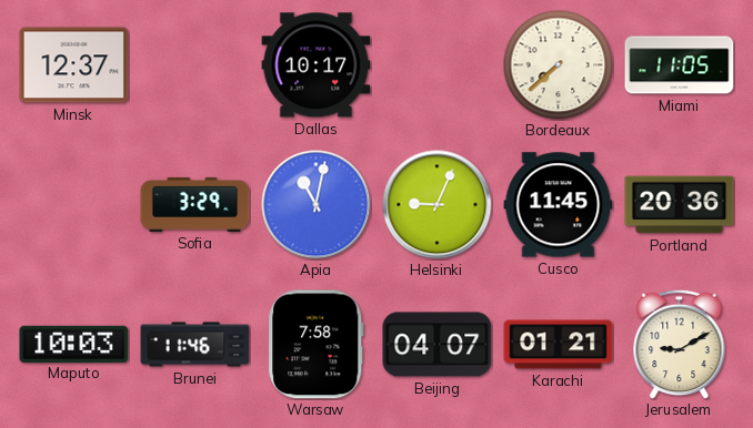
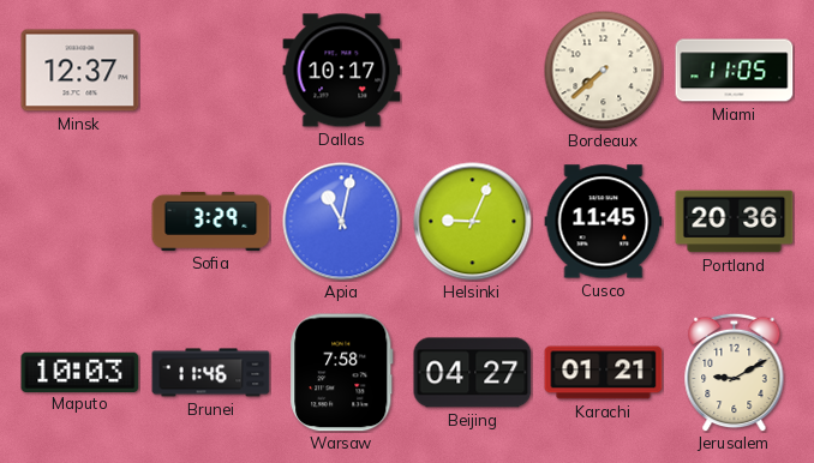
Beijing: 04:07 -> 04:27 (473, 373)
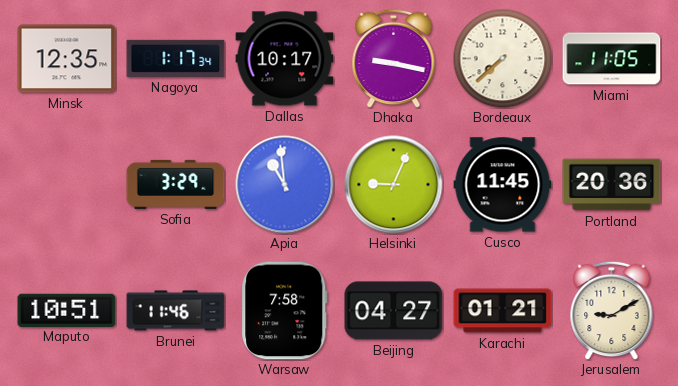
Minsk: 12:37 -> 12:35 (67, 59)
Nagoya: none -> 1:17 (176, 58)
Dhaka: none -> 9:17 (394, 58)
Apia: 11:02 -> 10:59 (285, 185)
Maputo: 10:03 -> 10:51 (67, 310)
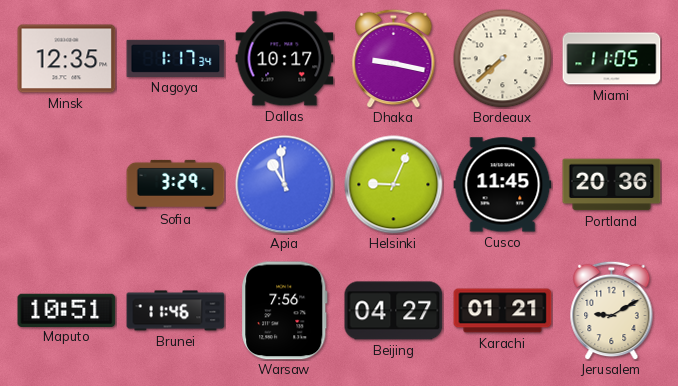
Warsaw: 7:58 -> 7:56 (285, 311)
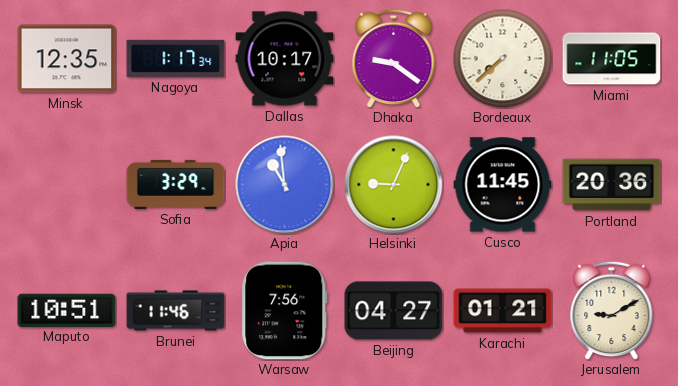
Dhaka: 9:17 -> 9:21 (394, 58)
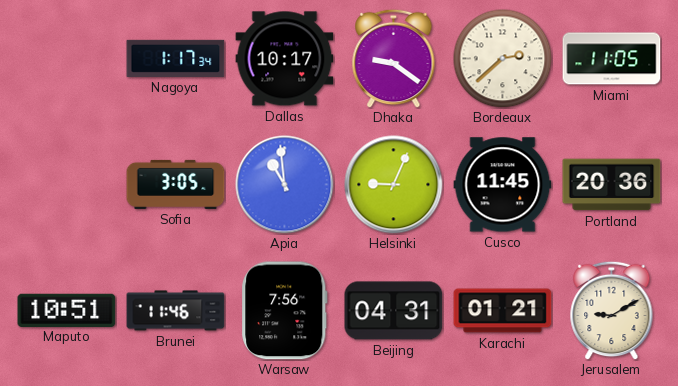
Minsk: 12:35 -> none (67, 59)
Bordeaux: 7:38 -> 2:38 (503, 59)
Sofia: 3:29 -> 3:05 (176, 184)
Beijing: 04:27 -> 04:31 (394, 311)
